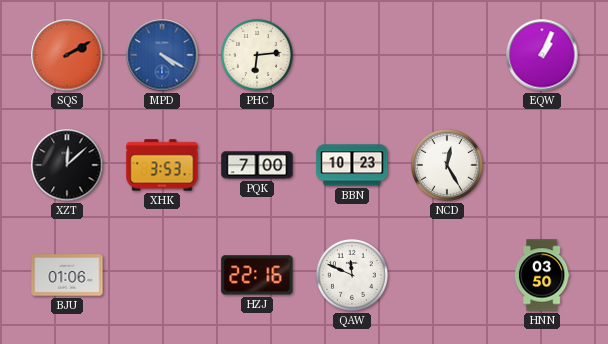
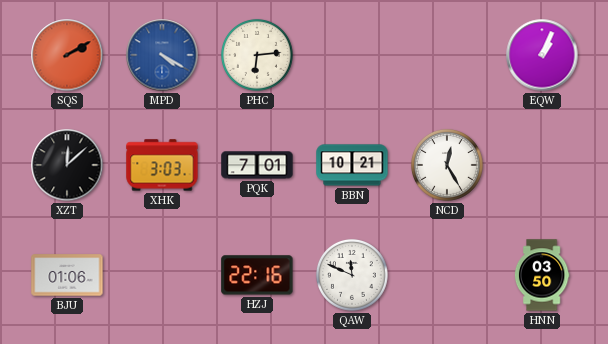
XHK: 3:53 -> 3:03 (162, 165)
PQK: 7:00 -> 7:01 (257, 165)
BBN: 10:23 -> 10:21 (352, 165)
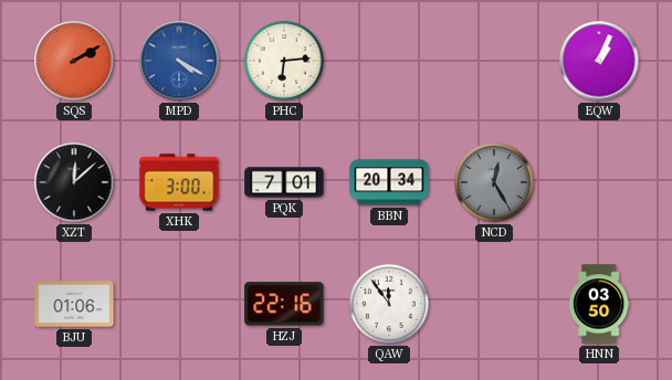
XHK: 3:03 -> 3:00 (179, 182)
BBN: 10:21 -> 20:34 (389, 182)
NCD dial: white -> grey (494, 182)
QAW: 11:49 -> 11:54 (389, 304)
